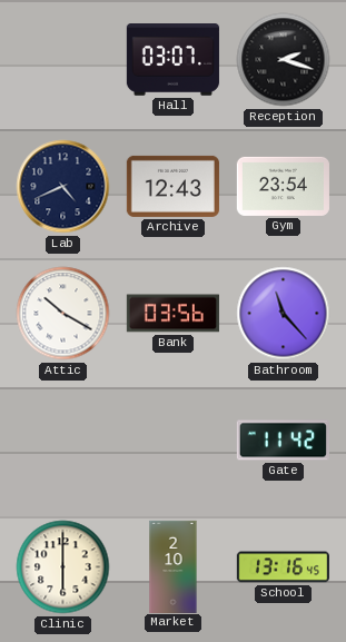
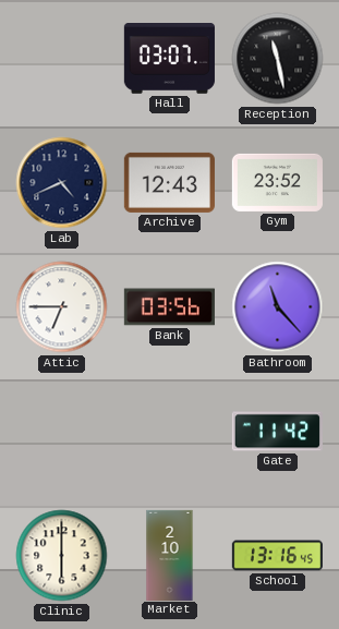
Reception: 2:18 -> 11:28 (278, 59)
Gym: 23:54 -> 23:52 (277, 182)
Attic: 10:20 -> 6:45 (62, 307)
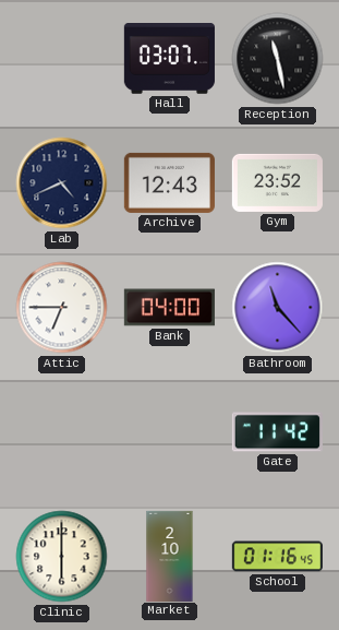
Bank: 03:56 -> 04:00 (169, 308)
School: 13:16 -> 01:16 (277, 557)
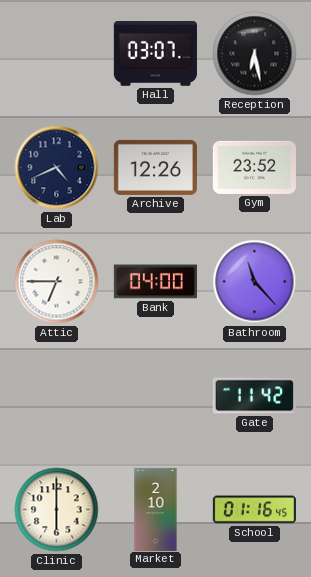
Reception: 11:28 -> 6:28 (255, 54)
Archive: 12:43 -> 12:26 (155, 167)
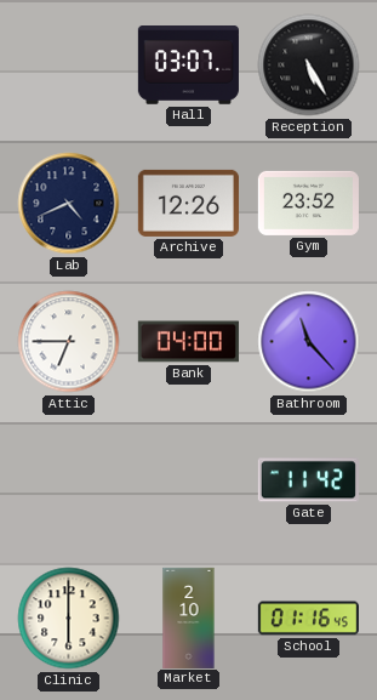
Reception: 6:28 -> 5:25 (309, 66)
